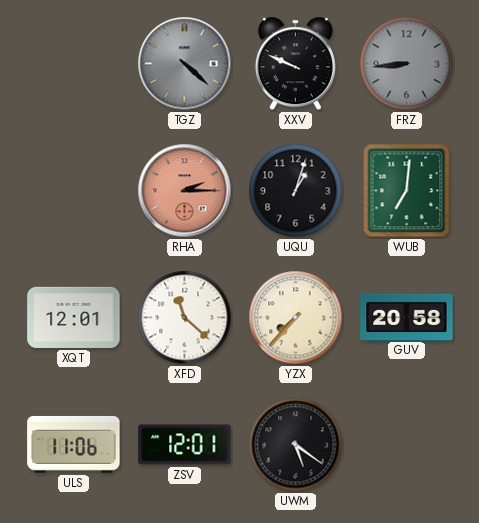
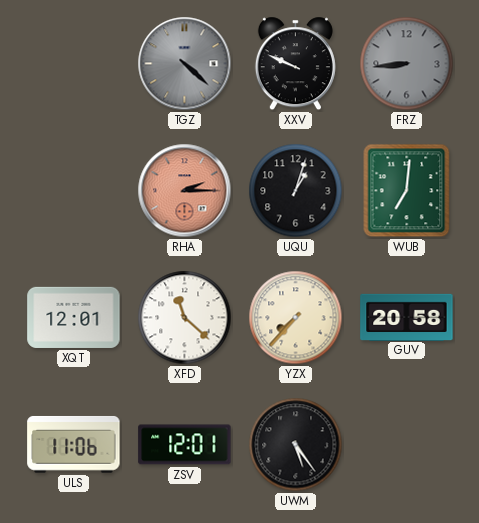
UWM: 5:21 -> 5:24 (296, 445)
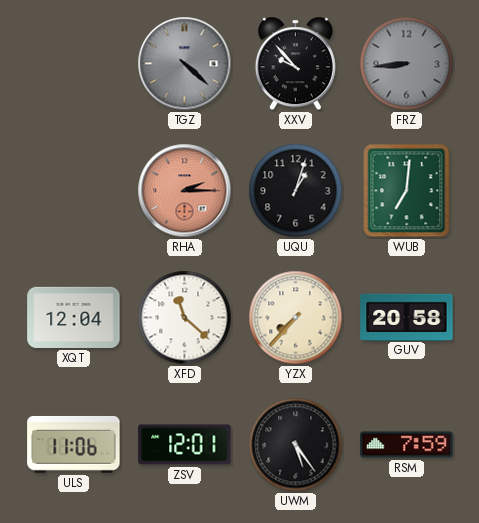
XXV: 9:49 -> 9:53 (295, 64)
XQT: 12:01 -> 12:04 (74, 317)
RSM: none -> 7:59 (407, 445)
